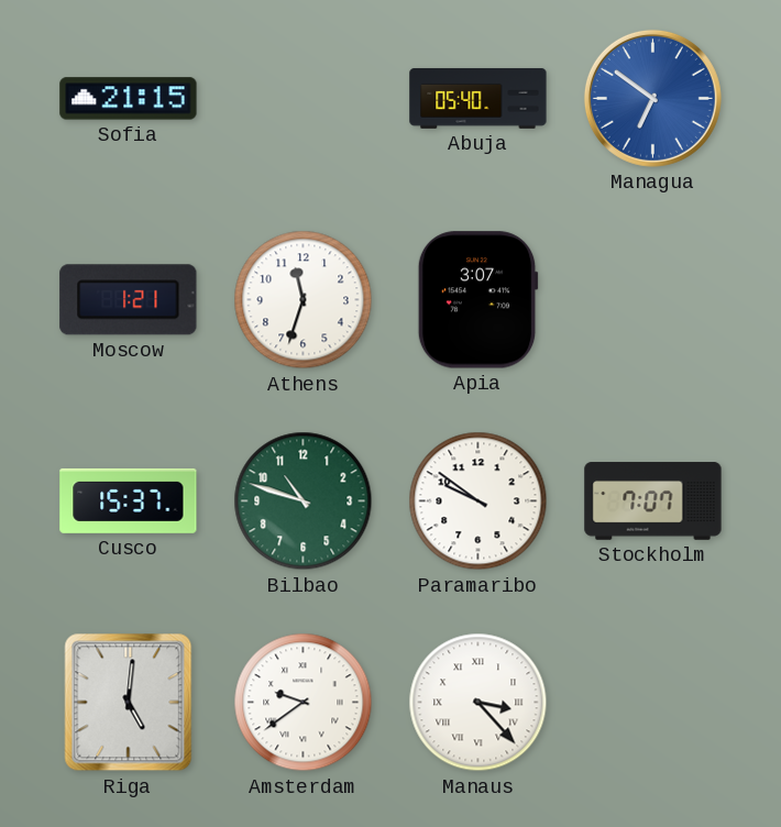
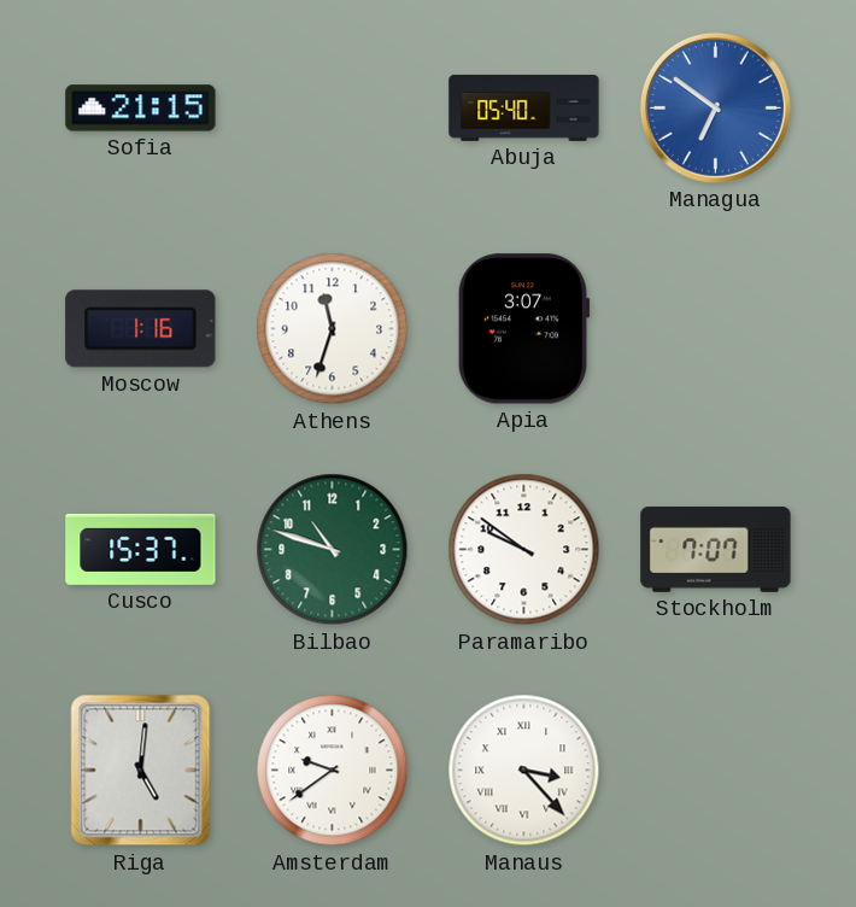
Moscow: 1:21 -> 1:16 (141, 329)
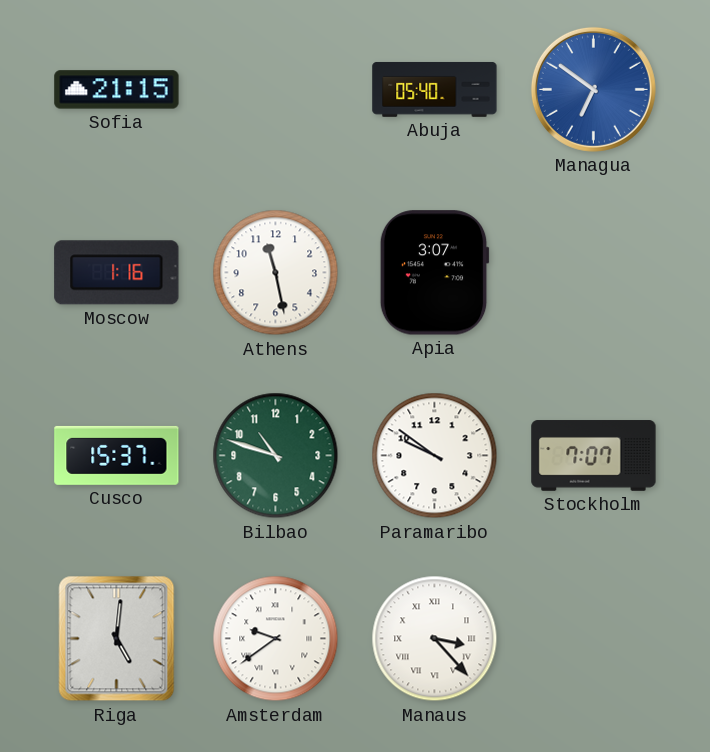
Athens: 11:33 -> 11:28 (276, 273)
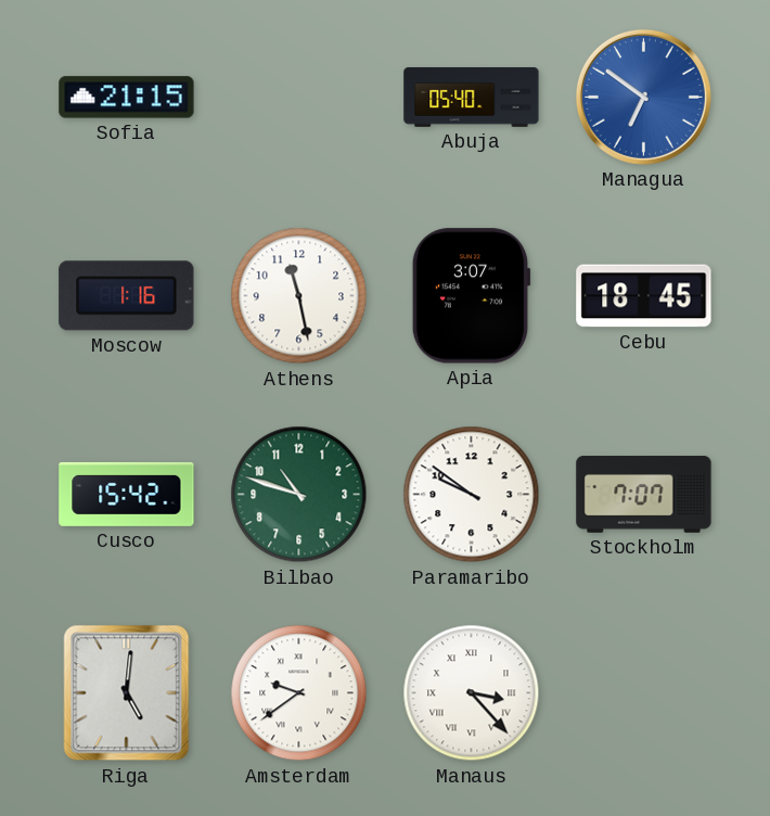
Cebu: none -> 18:45 (644, 296)
Cusco: 15:37 -> 15:42 (127, 494)
